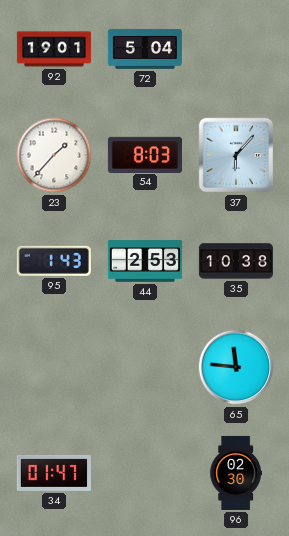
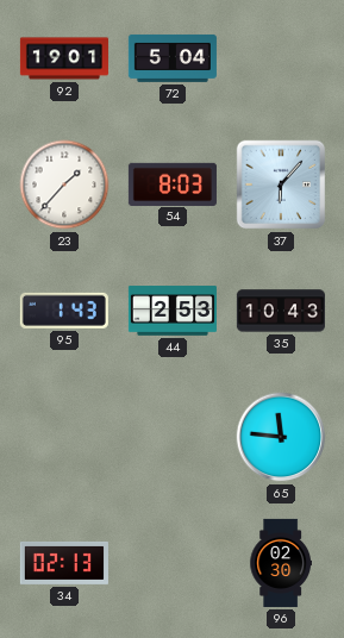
35: 10:38 -> 10:43 (281, 311)
34: 01:47 -> 02:13 (64, 563)
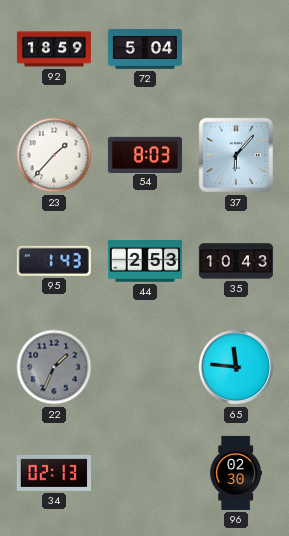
92: 19:01 -> 18:59 (54, 49)
22: none -> 1:34 (54, 367)
